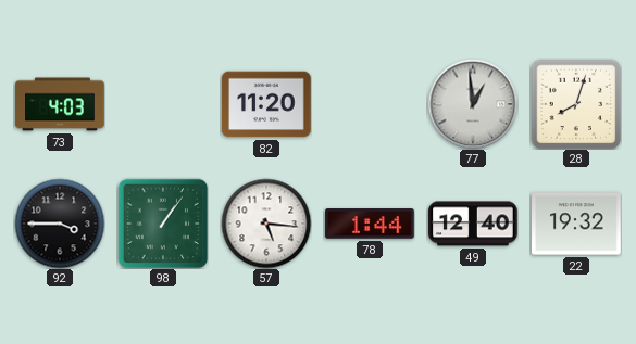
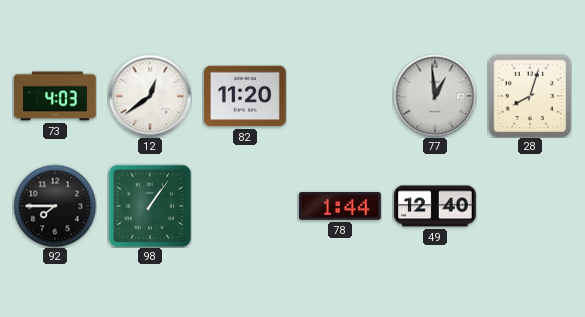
12: none -> 12:39 (150, 96)
92: 3:45 -> 7:45 (55, 206)
57: 5:16 -> none (266, 224)
22: 19:32 -> none (576, 224)
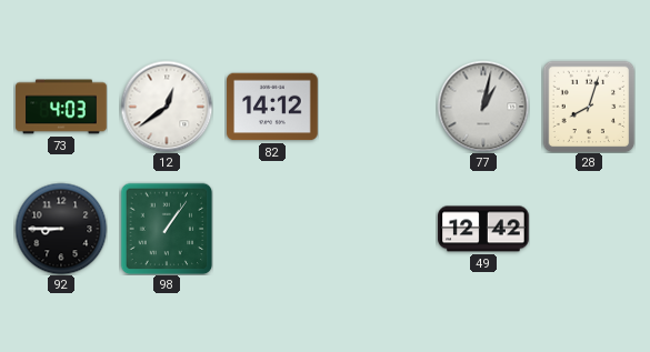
82: 11:20 -> 14:12 (272, 107)
77: 12:59 -> 1:02 (483, 107)
92: 7:45 -> 8:45 (61, 229)
78: 1:44 -> none (340, 206)
49: 12:40 -> 12:42 (483, 229)
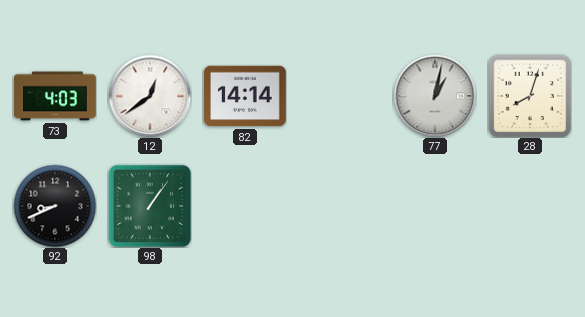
82: 14:12 -> 14:14 (245, 96)
92: 8:45 -> 8:41 (55, 206)
49: 12:42 -> none (483, 229)
